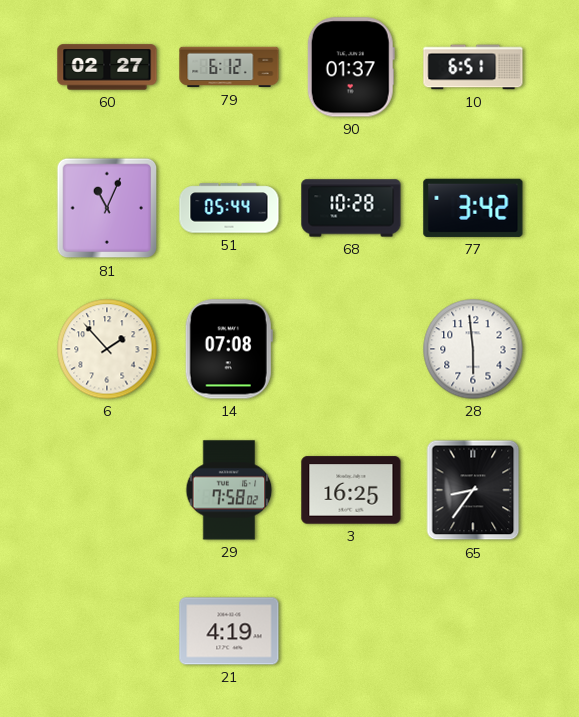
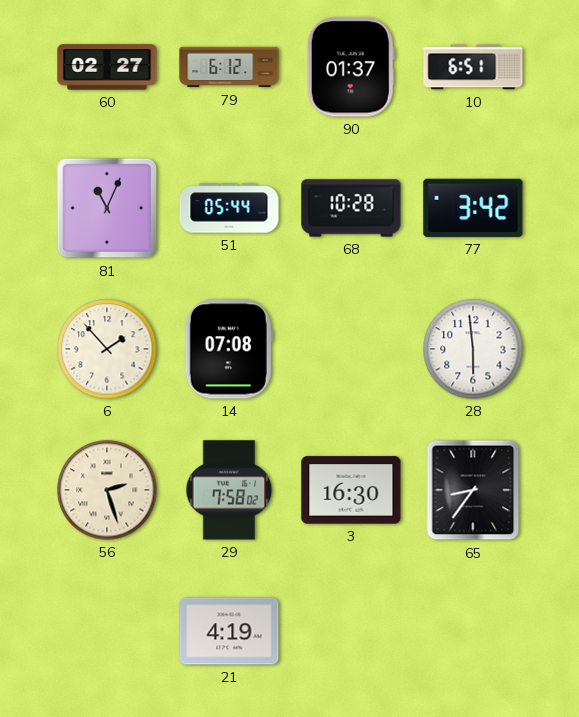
56: none -> 2:27 (107, 490)
3: 16:25 -> 16:30 (351, 490)
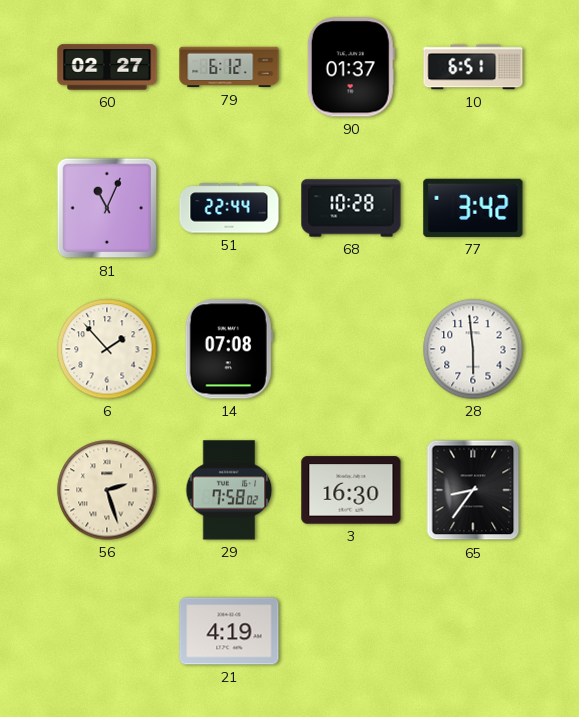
51: 05:44 -> 22:44 (229, 208)
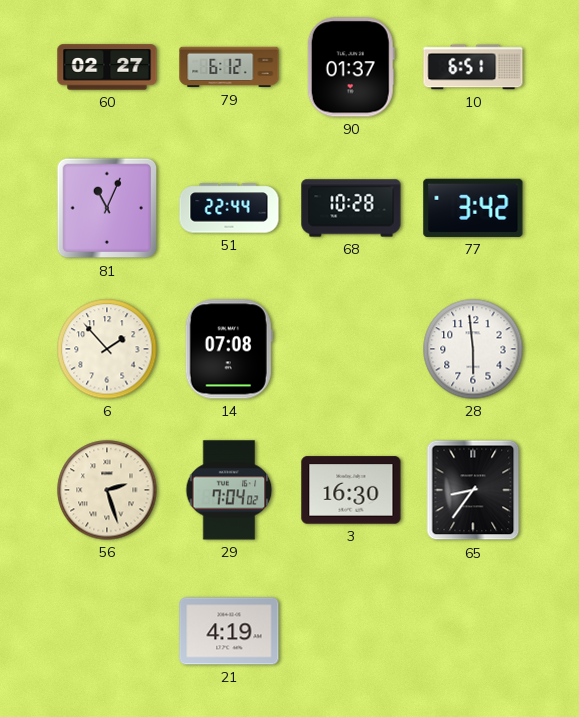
29: 7:58 -> 7:04 (229, 490)
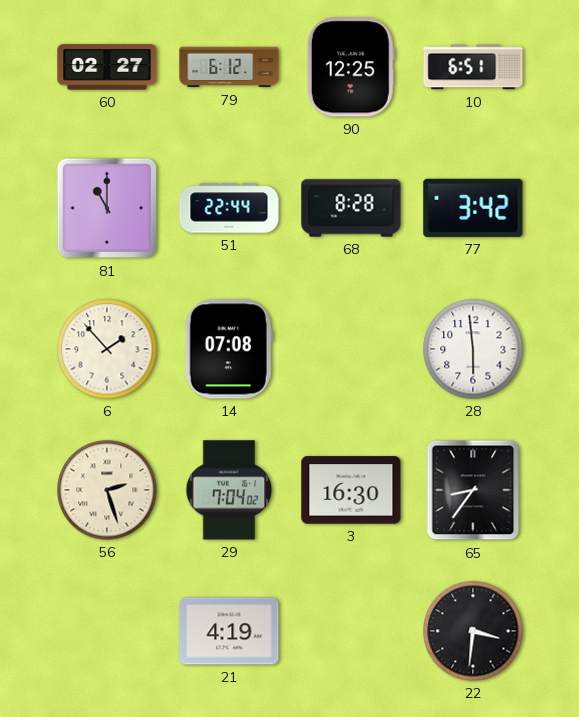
90: 01:37 -> 12:25 (351, 67)
81: 11:04 -> 11:00 (107, 208)
68: 10:28 -> 8:28 (351, 208)
22: none -> 3:31 (473, 631)
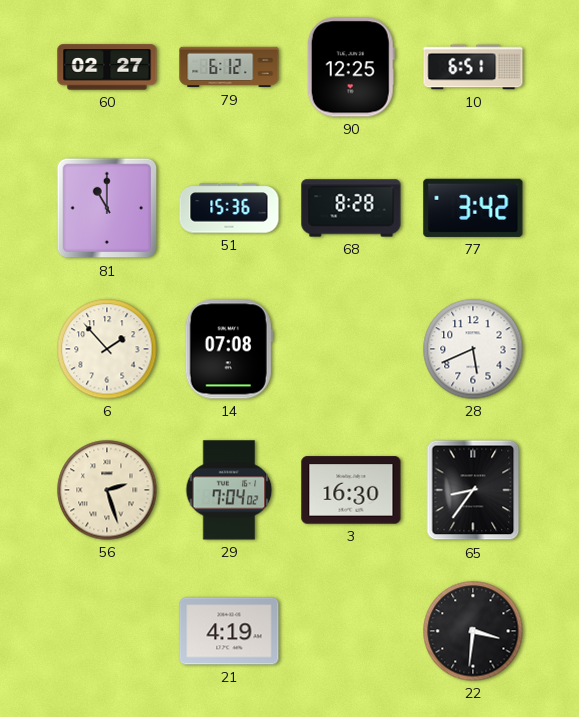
51: 22:44 -> 15:36 (229, 208)
28: 5:59 -> 5:41 (473, 349)
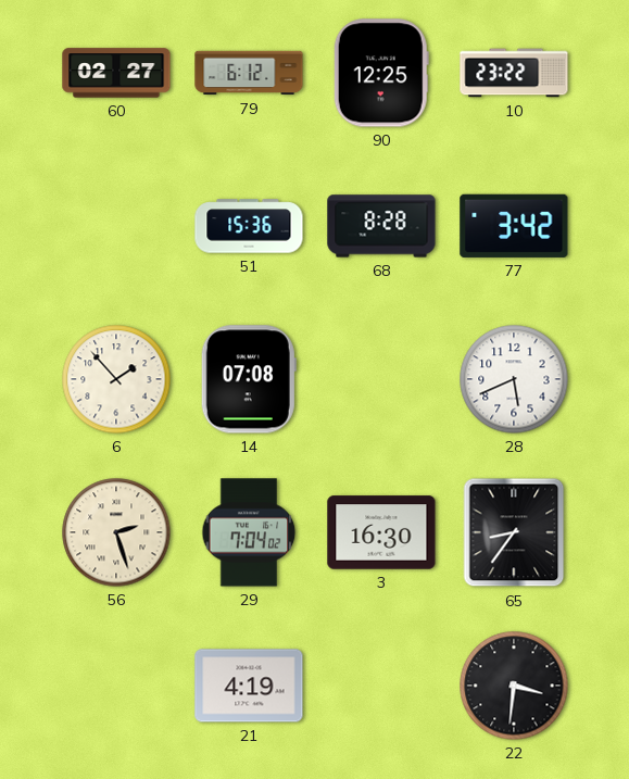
10: 6:51 -> 23:22 (514, 73)
81: 11:00 -> none (107, 208)
